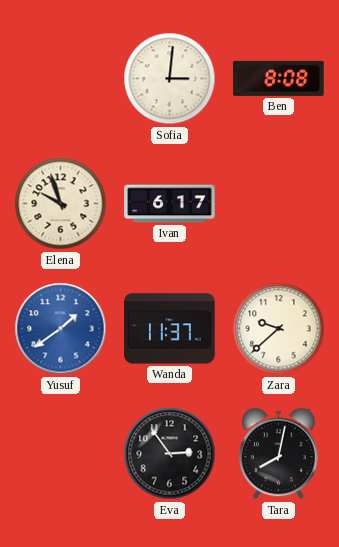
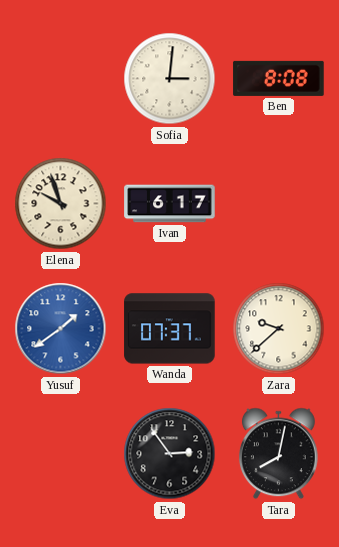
Wanda: 11:37 -> 07:37 (170, 329)
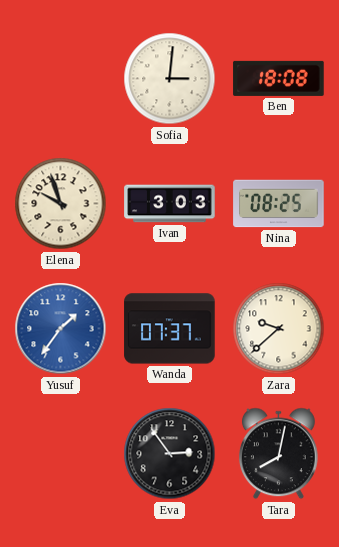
Ben: 8:08 -> 18:08 (279, 78)
Ivan: 6:17 -> 3:03 (170, 204)
Nina: none -> 08:25 (279, 204)
Yusuf: 1:39 -> 1:36 (61, 329)
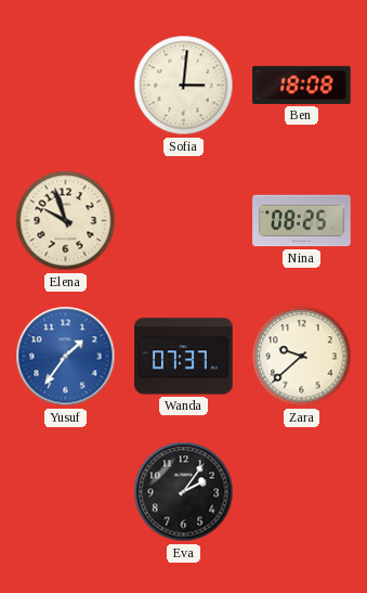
Ivan: 3:03 -> none (170, 204)
Eva: 2:54 -> 2:06 (184, 492)
Tara: 8:02 -> none (278, 454)
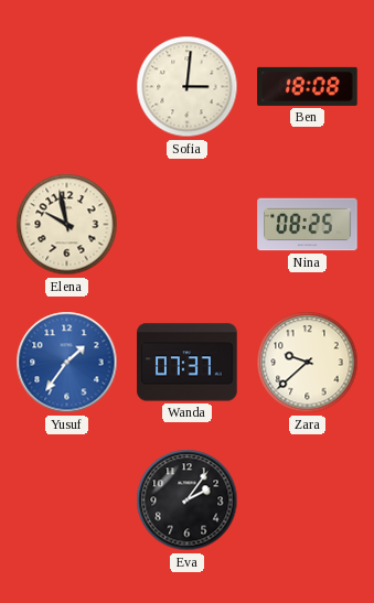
Elena: 9:57 -> 9:58 (67, 225)
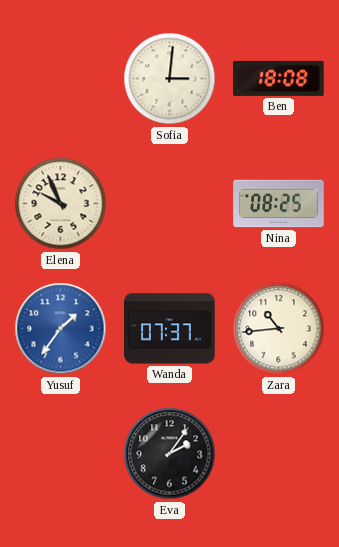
Elena: 9:58 -> 9:56 (61, 204)
Zara: 9:38 -> 10:44 (279, 329)
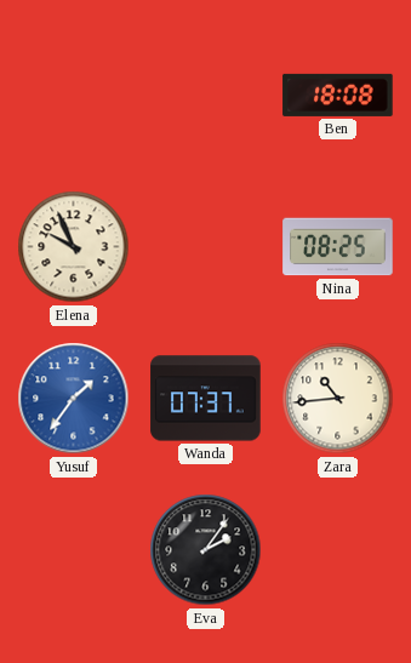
Sofia: 3:01 -> none (170, 79)
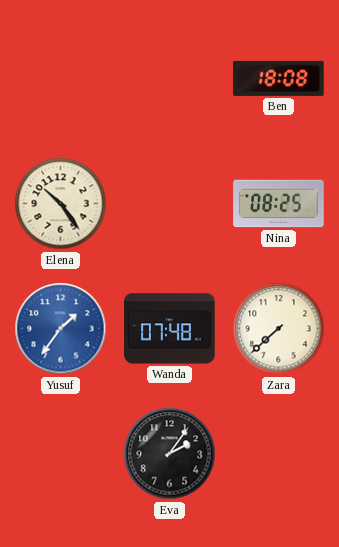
Elena: 9:56 -> 10:24 (61, 204)
Wanda: 07:37 -> 07:48 (170, 329)
Zara: 10:44 -> 7:38 (279, 329)
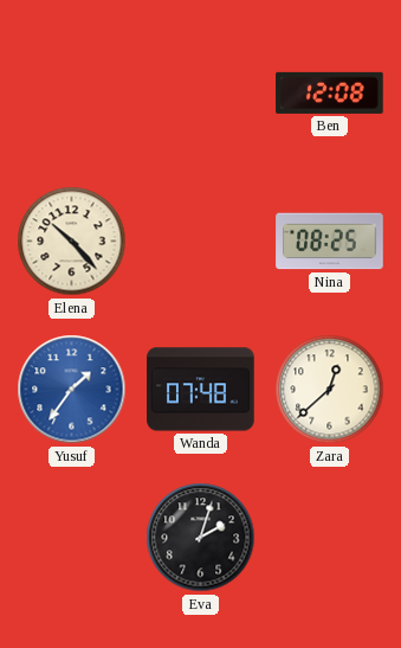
Ben: 18:08 -> 12:08 (330, 92)
Elena: 10:24 -> 10:23 (72, 242)
Zara: 7:38 -> 12:38 (330, 390)
Eva: 2:06 -> 2:03 (201, 538)
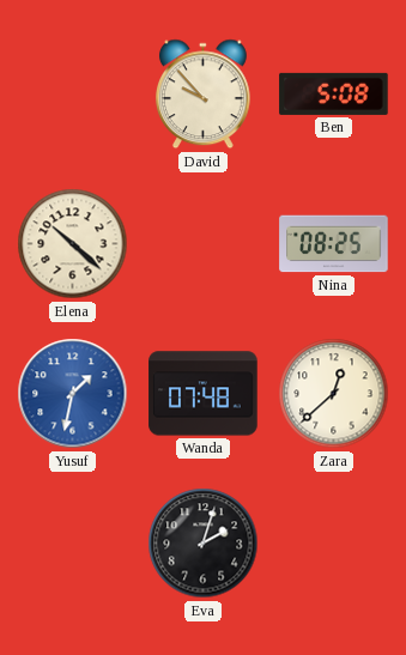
David: none -> 9:53 (202, 95)
Ben: 12:08 -> 5:08 (334, 93)
Elena: 10:23 -> 10:22 (73, 244)
Yusuf: 1:36 -> 1:32 (73, 394)
